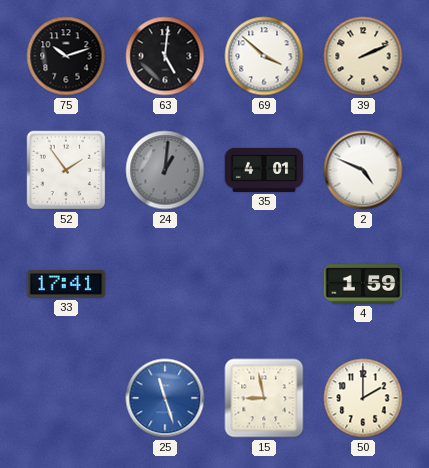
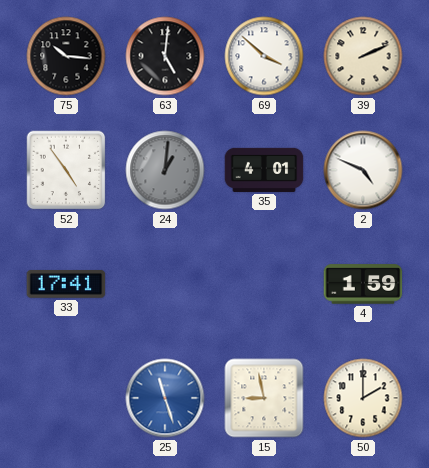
75: 10:12 -> 10:16 (66, 56)
52: 1:54 -> 4:54 (66, 170)
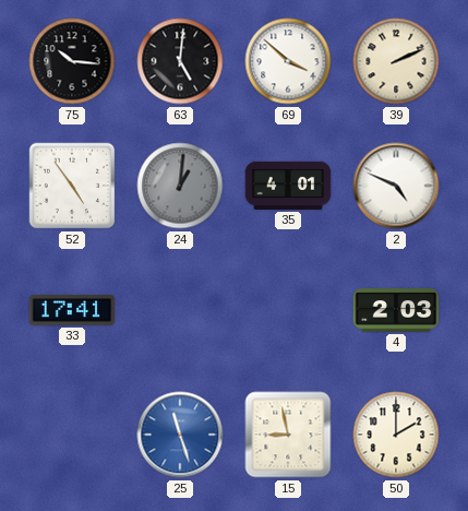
4: 1:59 -> 2:03 (396, 310)
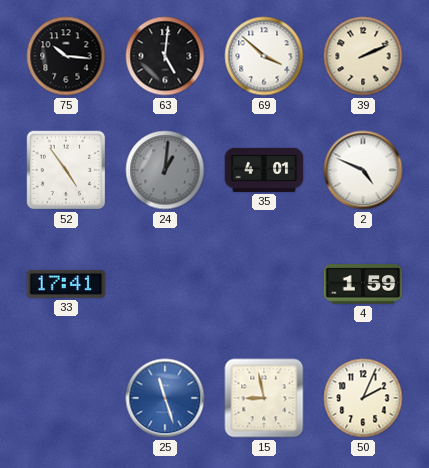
4: 2:03 -> 1:59 (363, 284)
50: 2:00 -> 2:04 (363, 398)
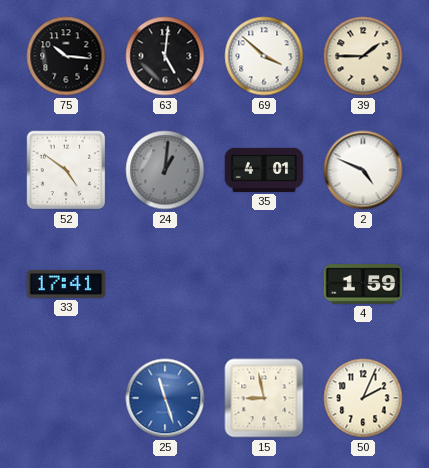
39: 2:11 -> 1:45 (363, 56)
52: 4:54 -> 4:51 (66, 170)
